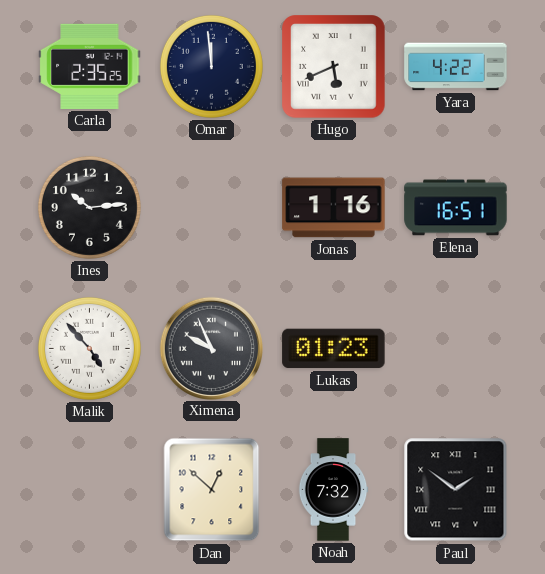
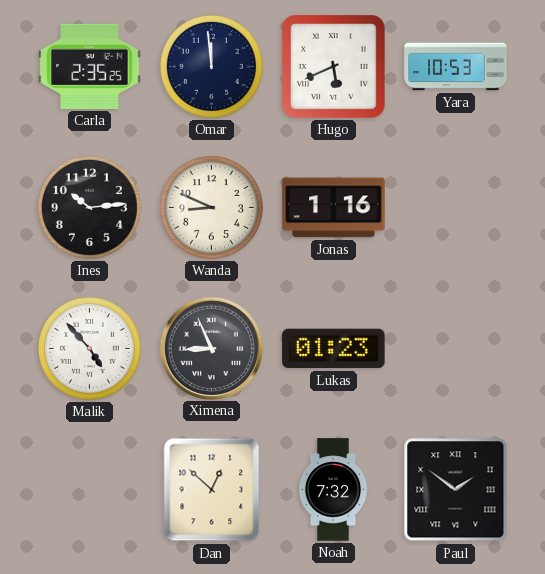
Yara: 4:22 -> 10:53 (456, 67)
Wanda: none -> 8:49 (211, 207)
Elena: 16:51 -> none (456, 208)
Ximena: 9:56 -> 8:56 (211, 348)
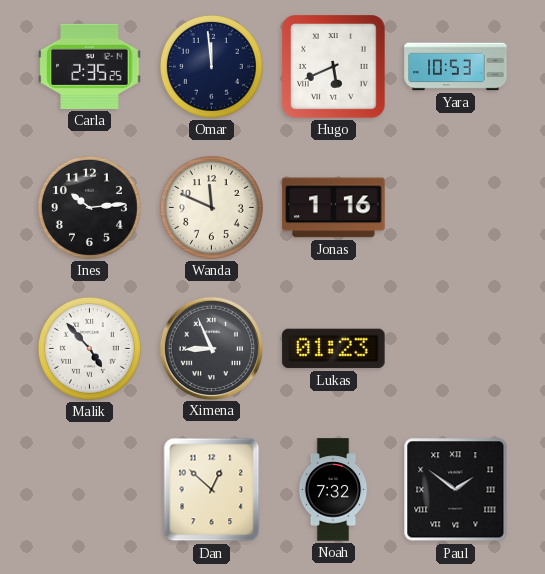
Wanda: 8:49 -> 11:49 (211, 207)
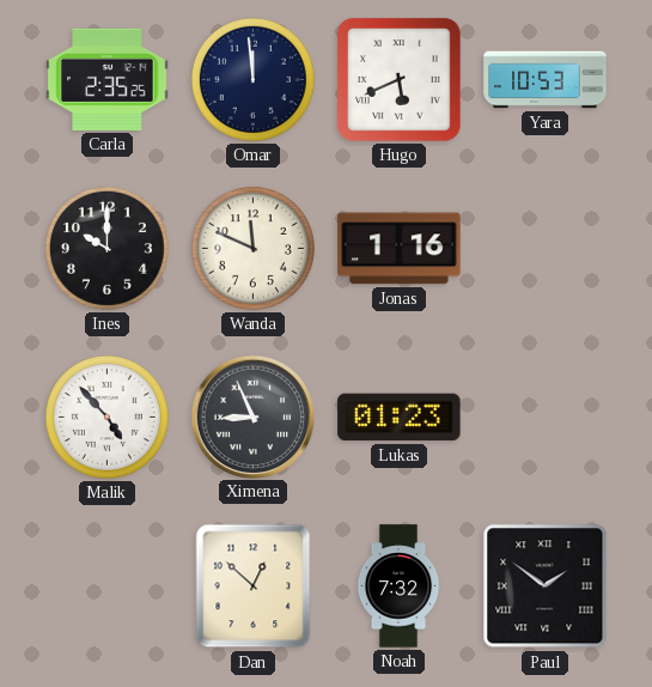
Ines: 10:14 -> 10:00 (106, 248)
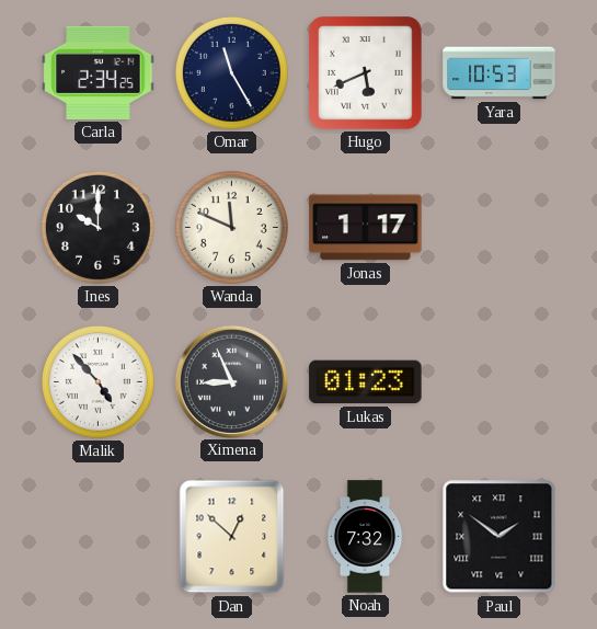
Carla: 2:35 -> 2:34 (99, 72)
Omar: 11:59 -> 11:25 (231, 72)
Jonas: 1:16 -> 1:17 (366, 228)
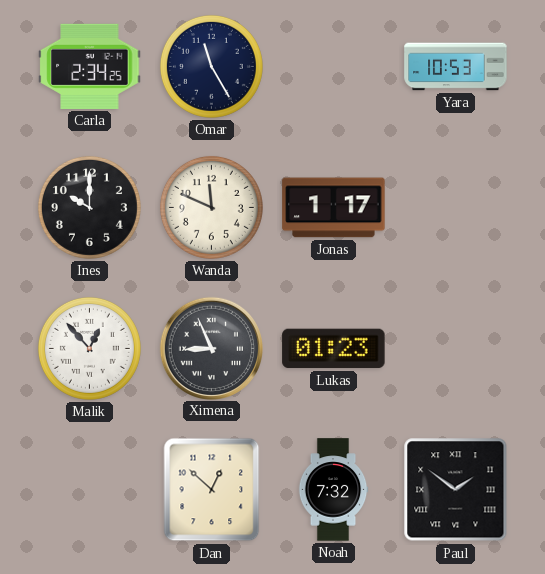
Hugo: 5:41 -> none (366, 73)
Malik: 4:53 -> 12:53 (89, 348)
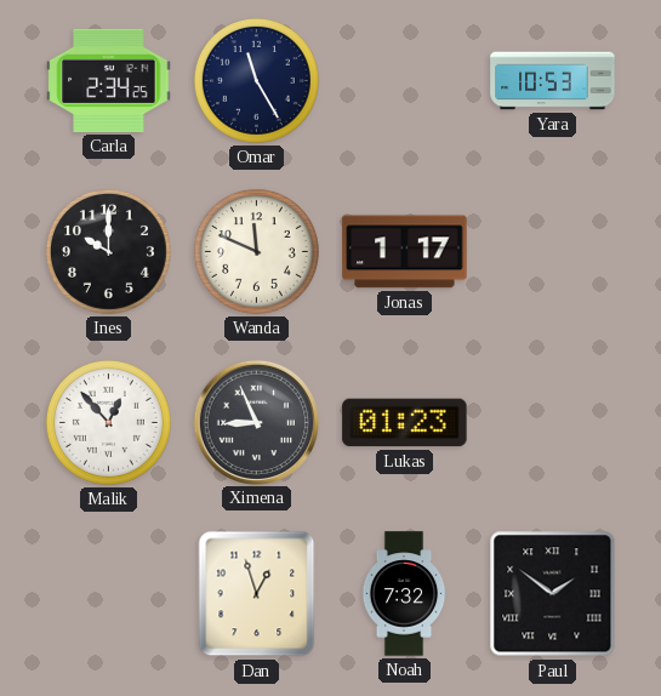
Dan: 12:52 -> 12:57 (257, 594)
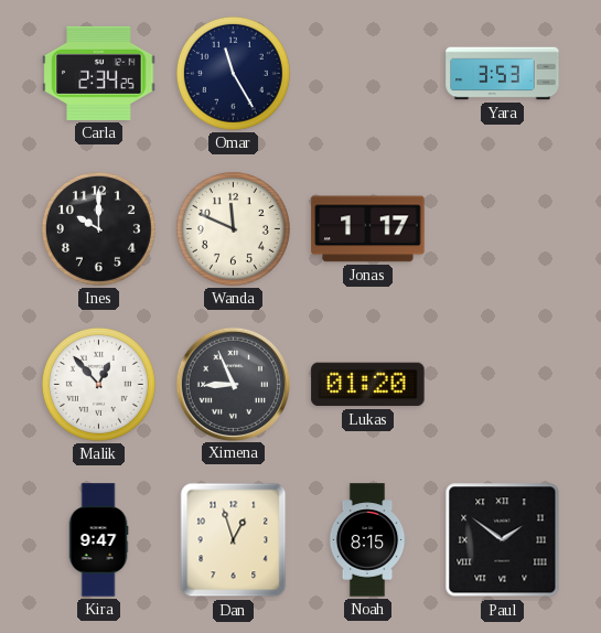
Yara: 10:53 -> 3:53 (503, 74)
Lukas: 01:23 -> 01:20 (368, 385)
Kira: none -> 9:47 (98, 540)
Noah: 7:32 -> 8:15 (367, 540)
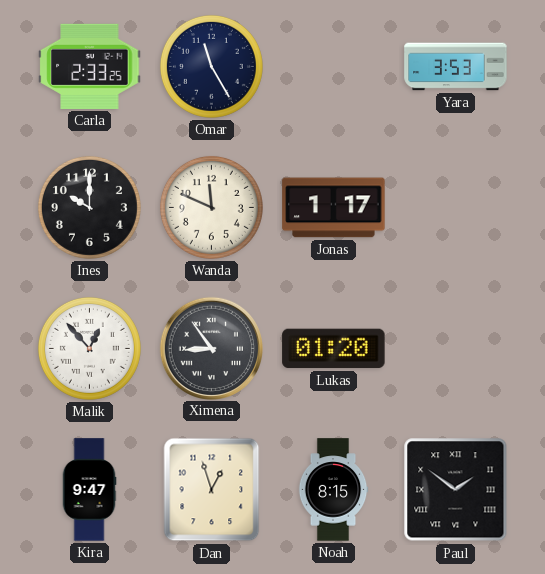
Carla: 2:34 -> 2:33 (90, 66)
Ximena: 8:56 -> 8:54 (211, 348)
